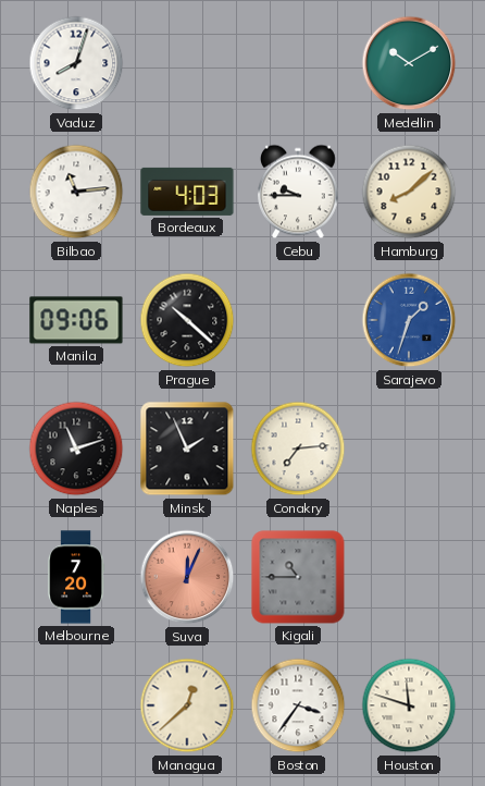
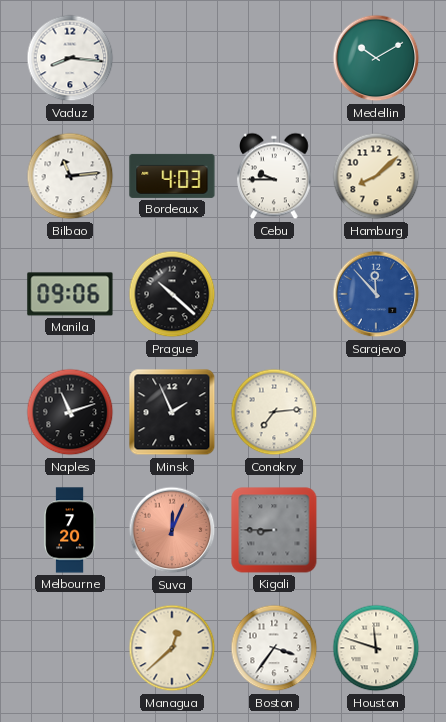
Vaduz: 8:03 -> 8:16 (70, 58)
Sarajevo: 1:33 -> 11:53 (376, 294)
Kigali: 10:45 -> 8:45 (274, 530)
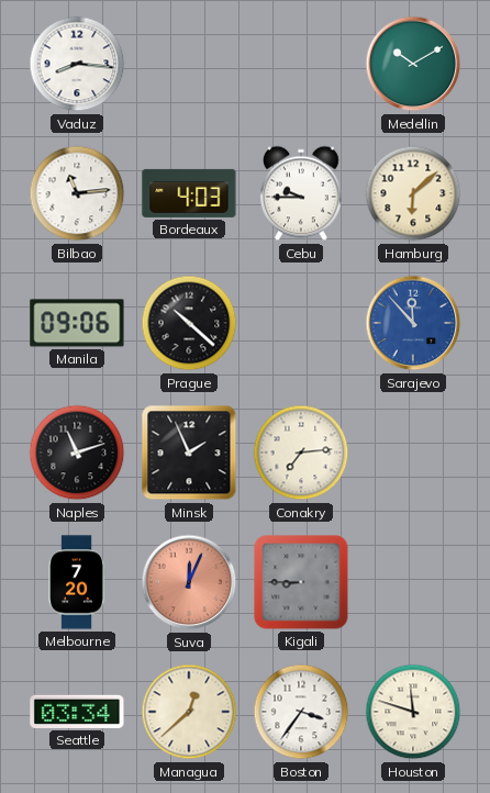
Hamburg: 8:08 -> 6:08 (413, 193)
Seattle: none -> 03:34 (77, 712)
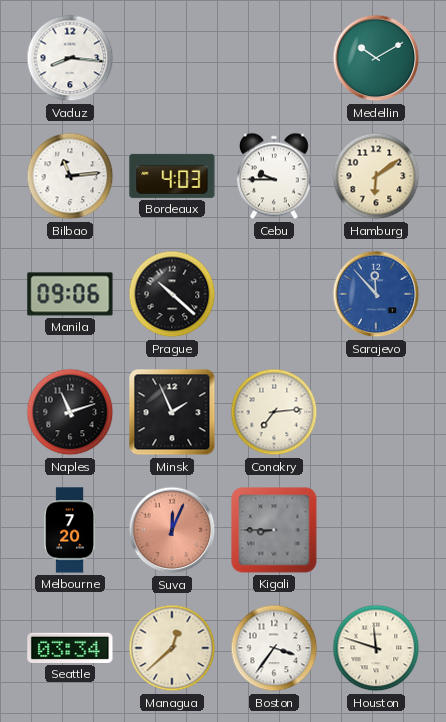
Hamburg: 6:08 -> 6:09 (376, 176)
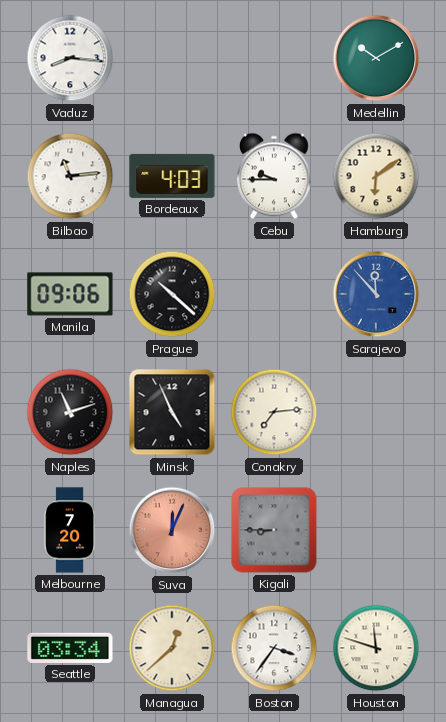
Minsk: 1:56 -> 4:56 (172, 412)
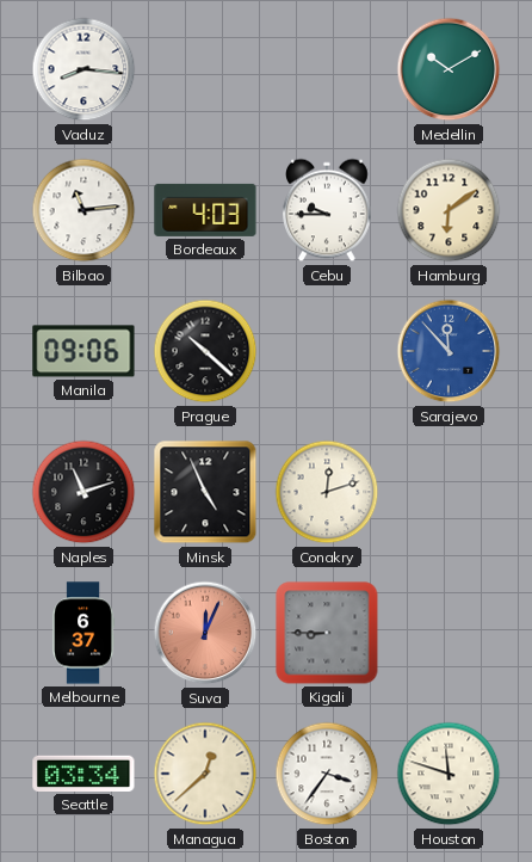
Conakry: 7:14 -> 12:12 (327, 492)
Melbourne: 7:20 -> 6:37 (83, 633)
